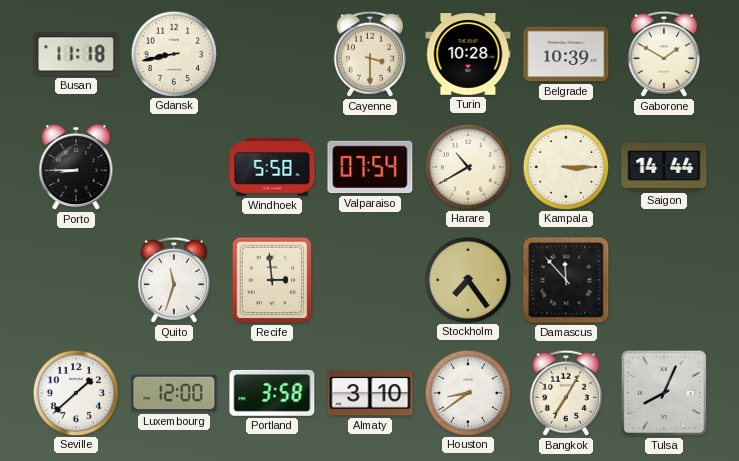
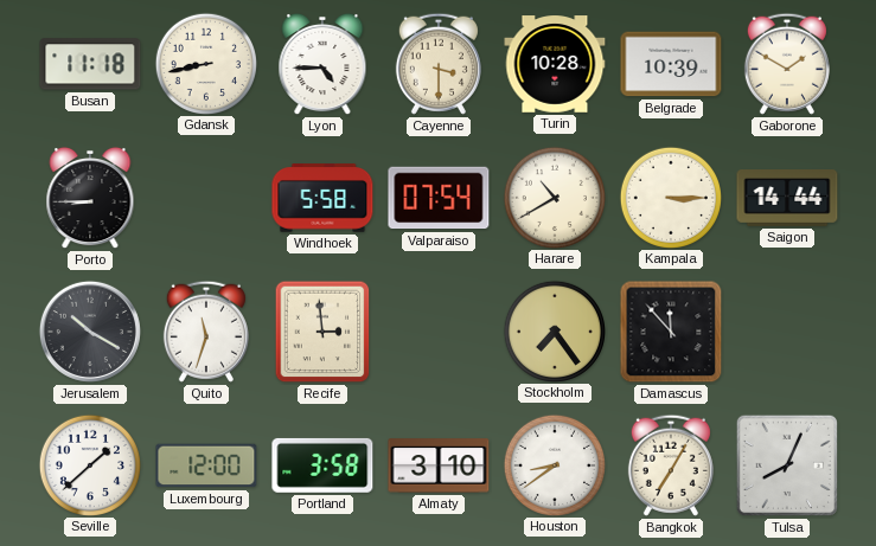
Lyon: none -> 4:45 (322, 64)
Jerusalem: none -> 10:20 (90, 332)
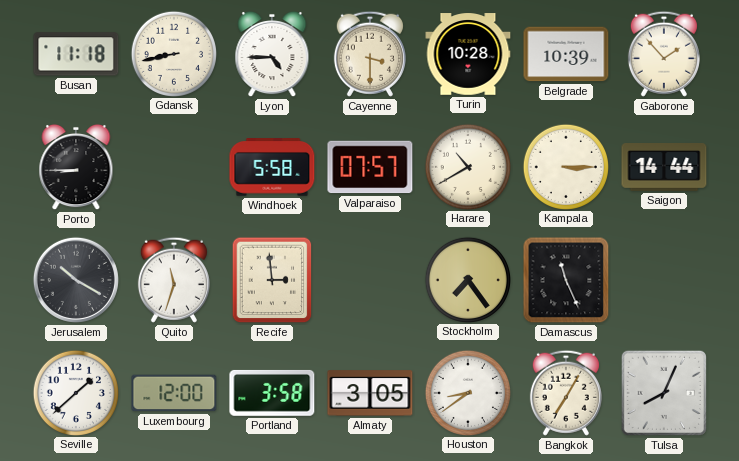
Gaborone: 1:50 -> 1:53 (664, 54)
Valparaiso: 07:54 -> 07:57 (370, 167)
Damascus: 11:53 -> 11:26 (566, 280)
Almaty: 3:10 -> 3:05 (370, 393)
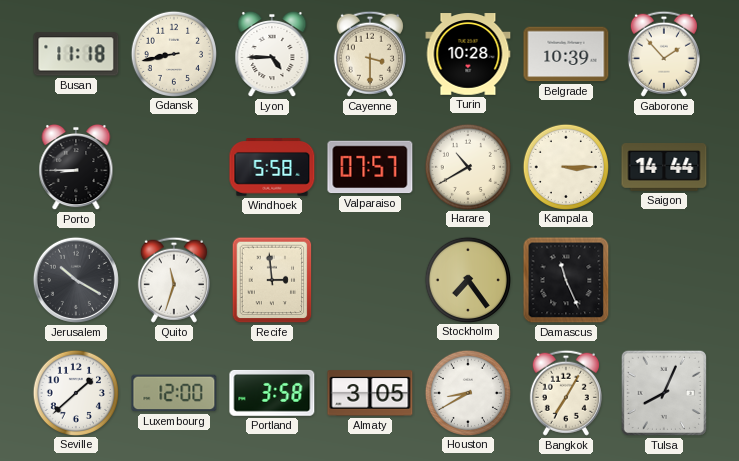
Houston: 8:39 -> 8:40 (467, 392)
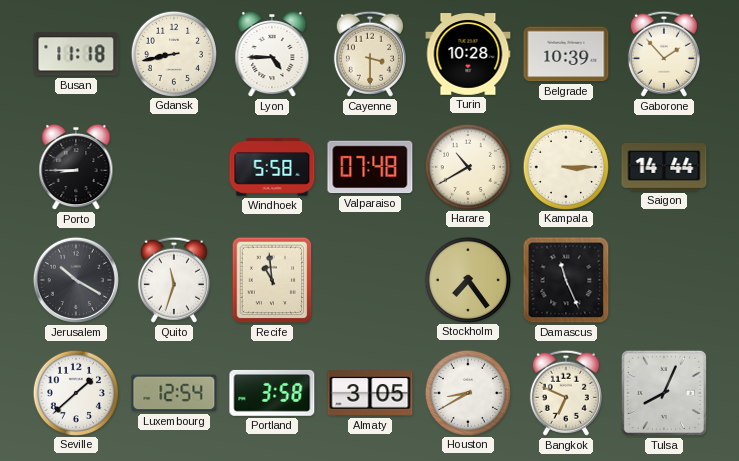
Valparaiso: 07:57 -> 07:48 (370, 167)
Recife: 2:59 -> 10:59 (272, 280)
Luxembourg: 12:00 -> 12:54 (174, 393)
Bangkok: 7:05 -> 6:49 (566, 393)
